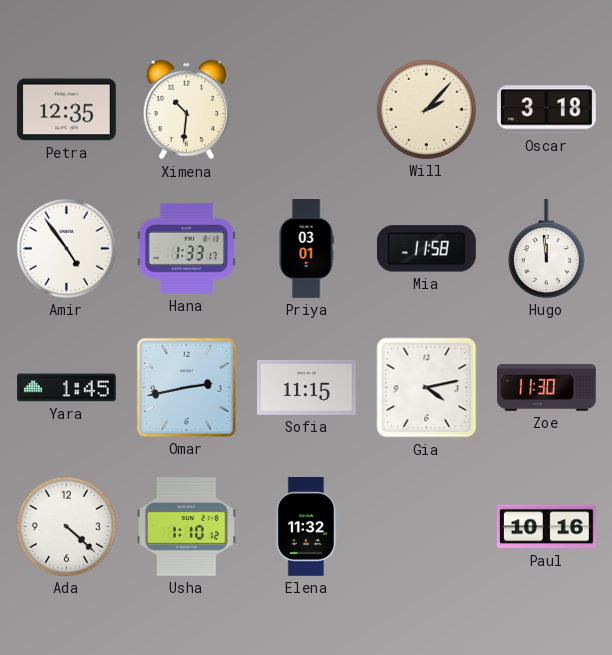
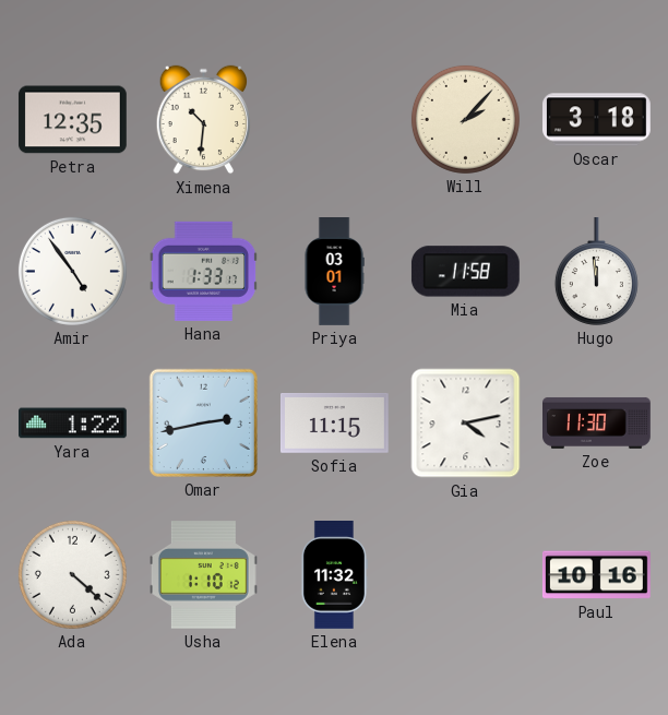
Yara: 1:45 -> 1:22 (73, 424)
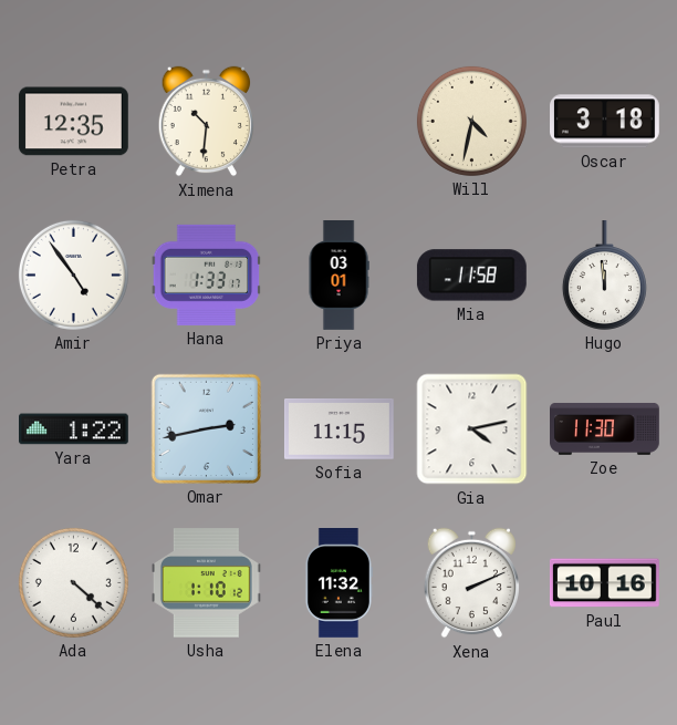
Will: 2:07 -> 4:32 (471, 121)
Xena: none -> 2:11 (471, 583)
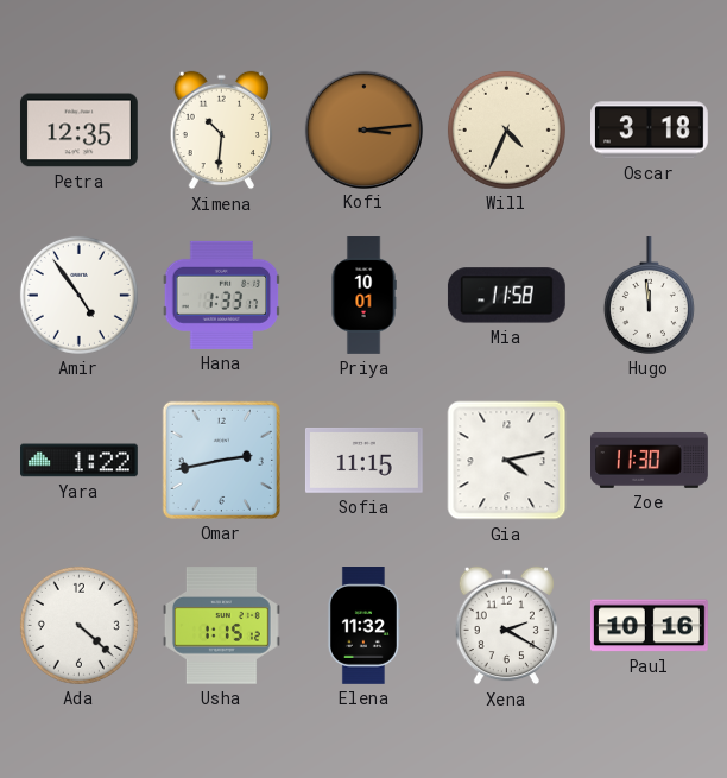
Kofi: none -> 3:14 (363, 129)
Will: 4:32 -> 4:34 (506, 129)
Priya: 03:01 -> 10:01 (363, 296)
Usha: 1:10 -> 1:15 (221, 626)
Xena: 2:11 -> 2:20 (506, 626)
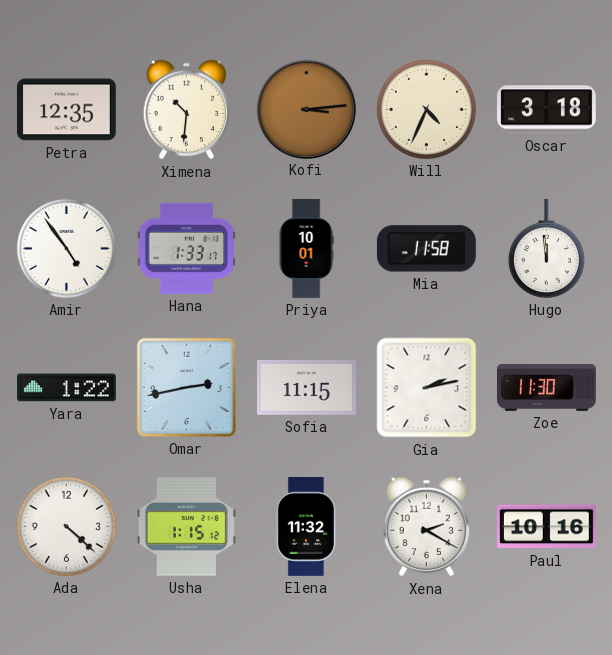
Gia: 4:13 -> 2:13 (427, 388)
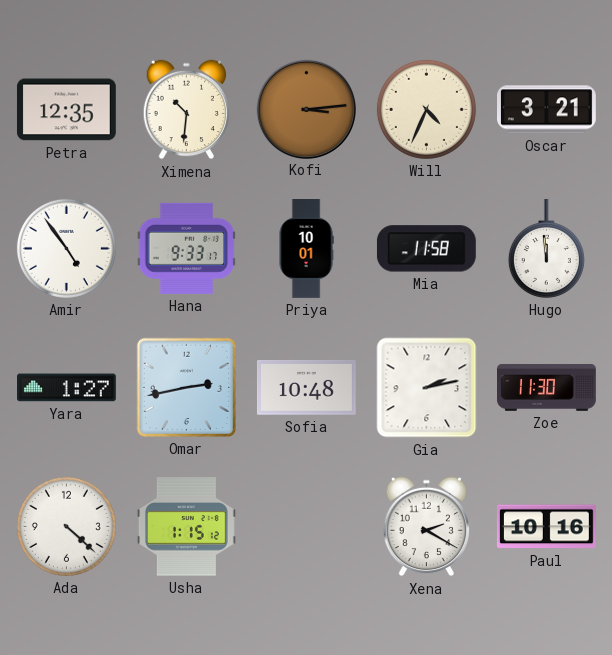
Oscar: 3:18 -> 3:21 (547, 110)
Hana: 1:33 -> 9:33 (187, 248)
Yara: 1:22 -> 1:27 (67, 388)
Sofia: 11:15 -> 10:48 (306, 388)
Elena: 11:32 -> none (306, 527)
